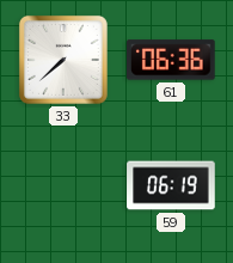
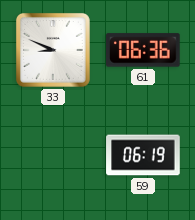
33: 7:38 -> 8:49 (53, 50)
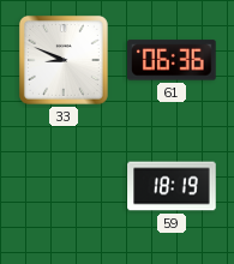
59: 06:19 -> 18:19 (172, 186)
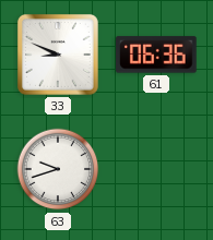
63: none -> 9:42 (58, 169)
59: 18:19 -> none (172, 186)
